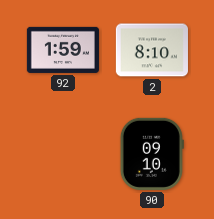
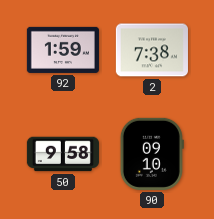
2: 8:10 -> 7:38 (152, 50)
50: none -> 9:58 (63, 154)
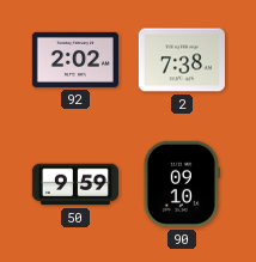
92: 1:59 -> 2:02 (75, 60)
50: 9:58 -> 9:59 (75, 184)
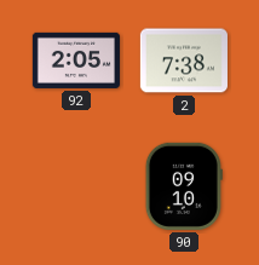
92: 2:02 -> 2:05 (76, 61)
50: 9:59 -> none (75, 184)
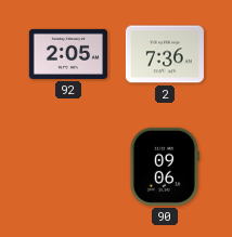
2: 7:38 -> 7:36 (165, 54)
90: 09:10 -> 09:06 (165, 167)
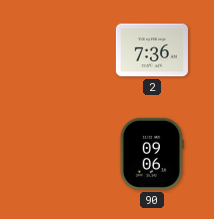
92: 2:05 -> none (68, 54)
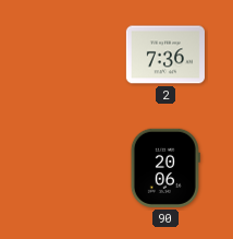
90: 09:06 -> 20:06 (165, 168)
